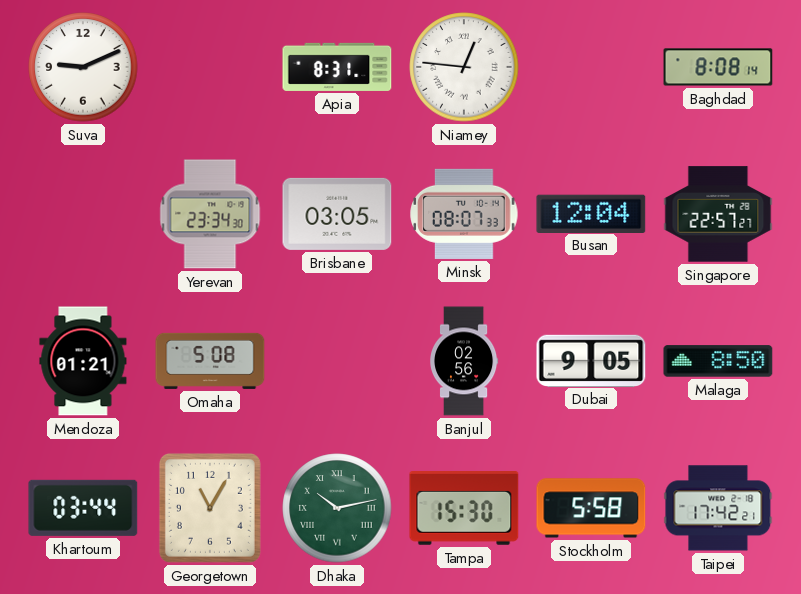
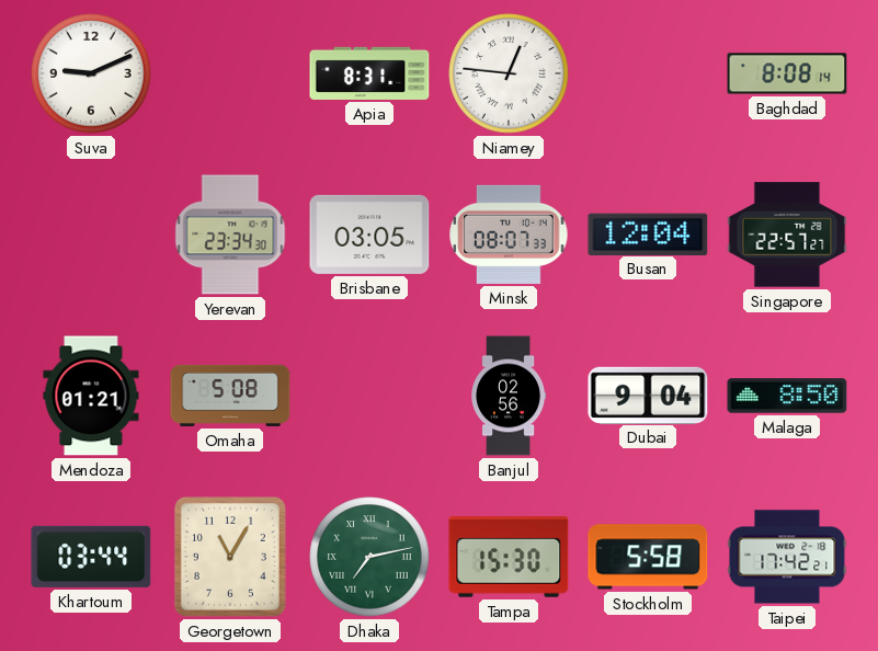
Dubai: 9:05 -> 9:04 (648, 395)
Dhaka: 10:13 -> 7:13 (369, 557)
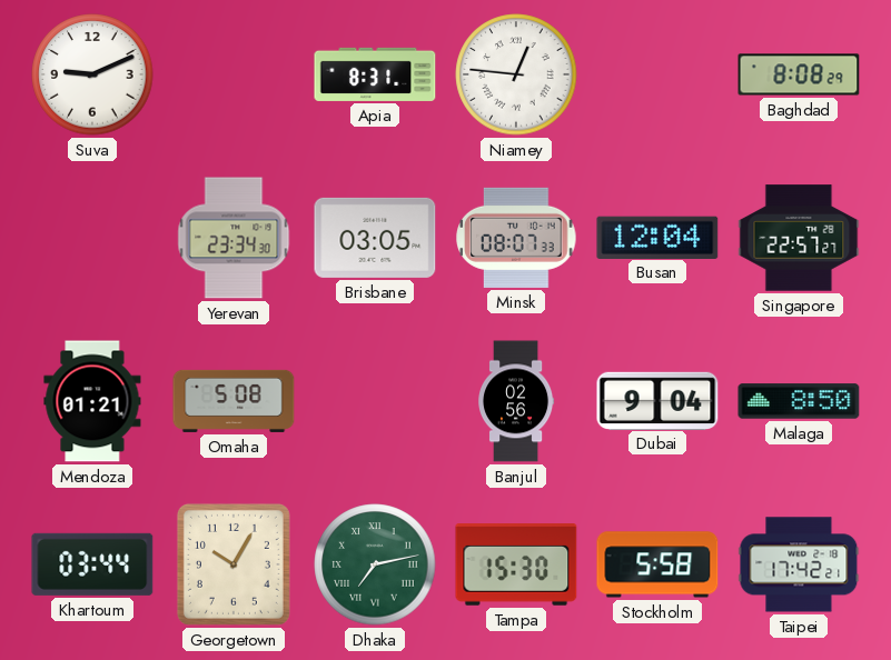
Baghdad: 8:08:14 -> 8:08:29 (799, 74)
Georgetown: 11:05 -> 10:05 (234, 564)
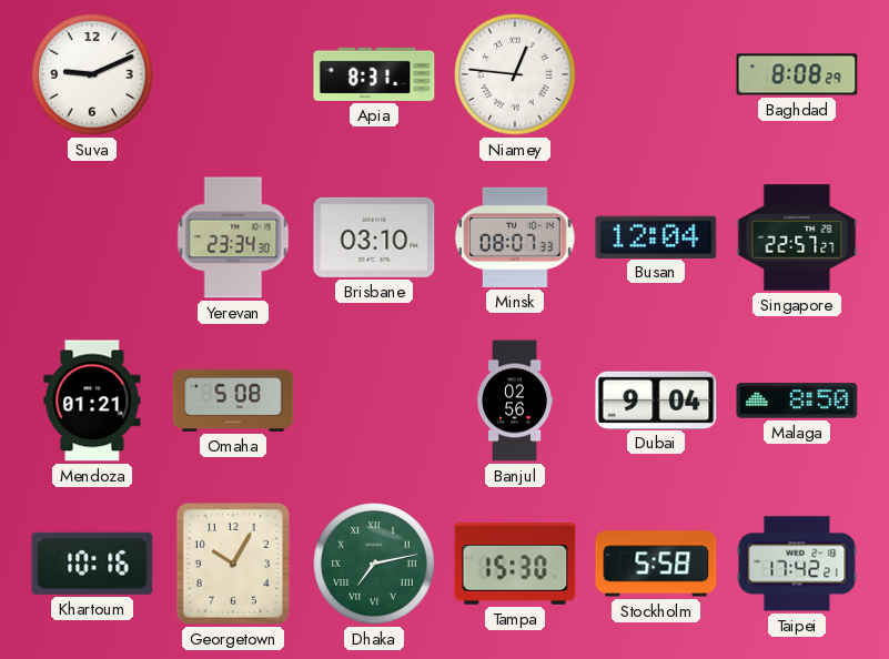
Brisbane: 03:05 -> 03:10 (374, 237)
Khartoum: 03:44 -> 10:16 (92, 564)
